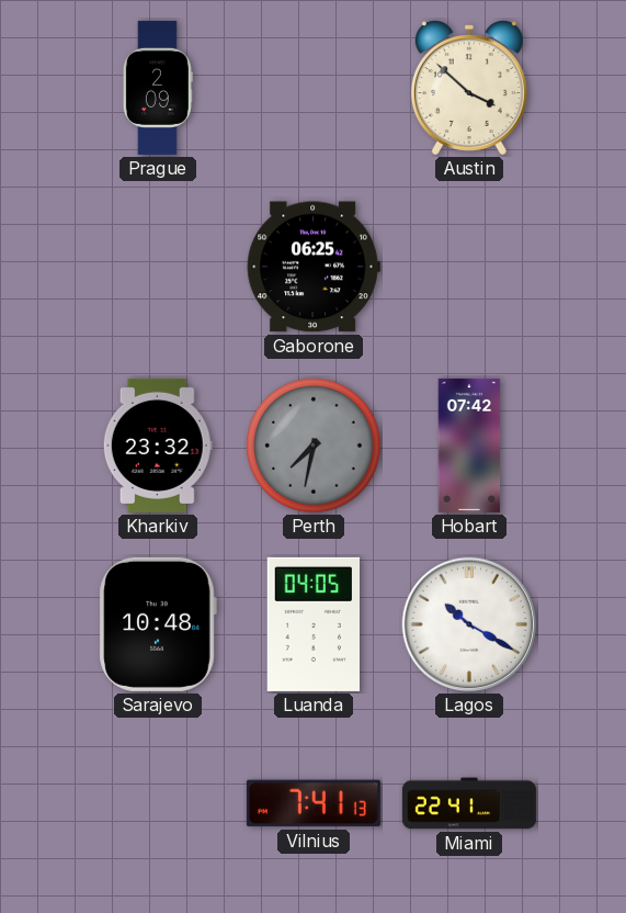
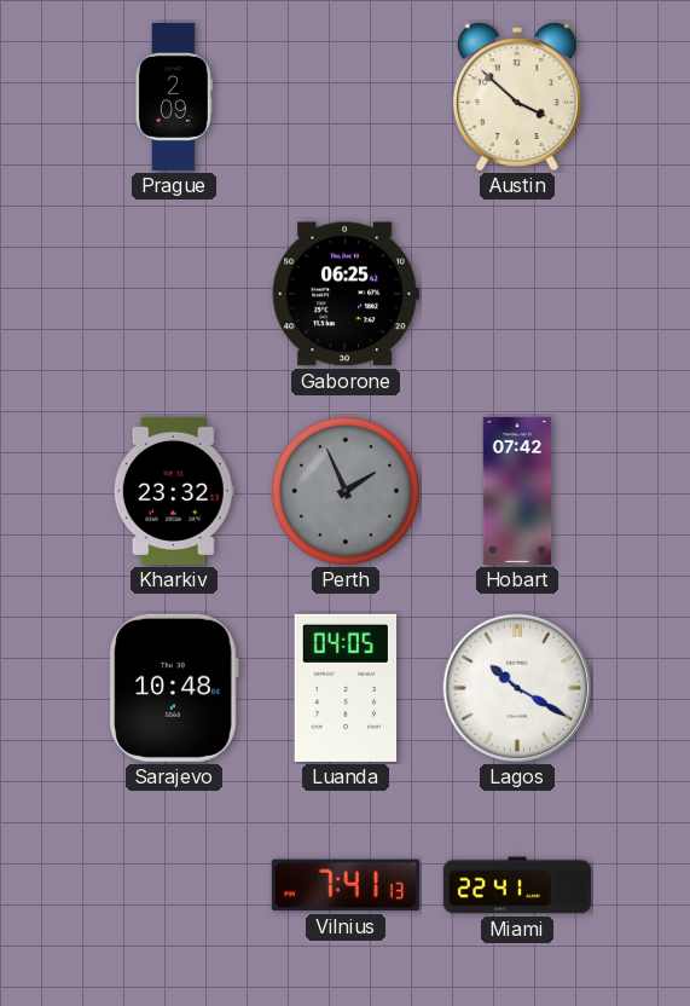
Perth: 7:32 -> 1:56 (346, 491)
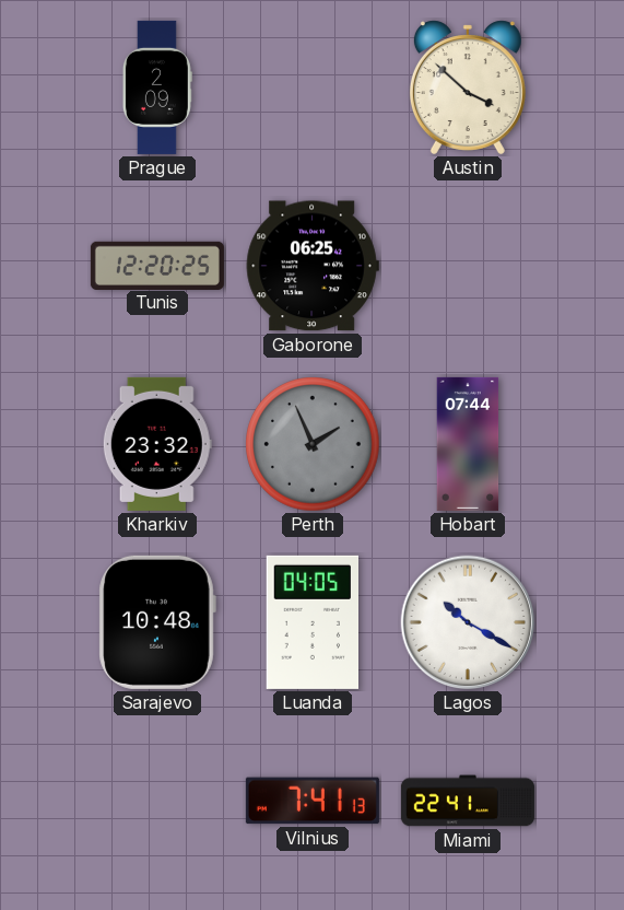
Tunis: none -> 12:20 (157, 265)
Hobart: 07:42 -> 07:44 (468, 444)
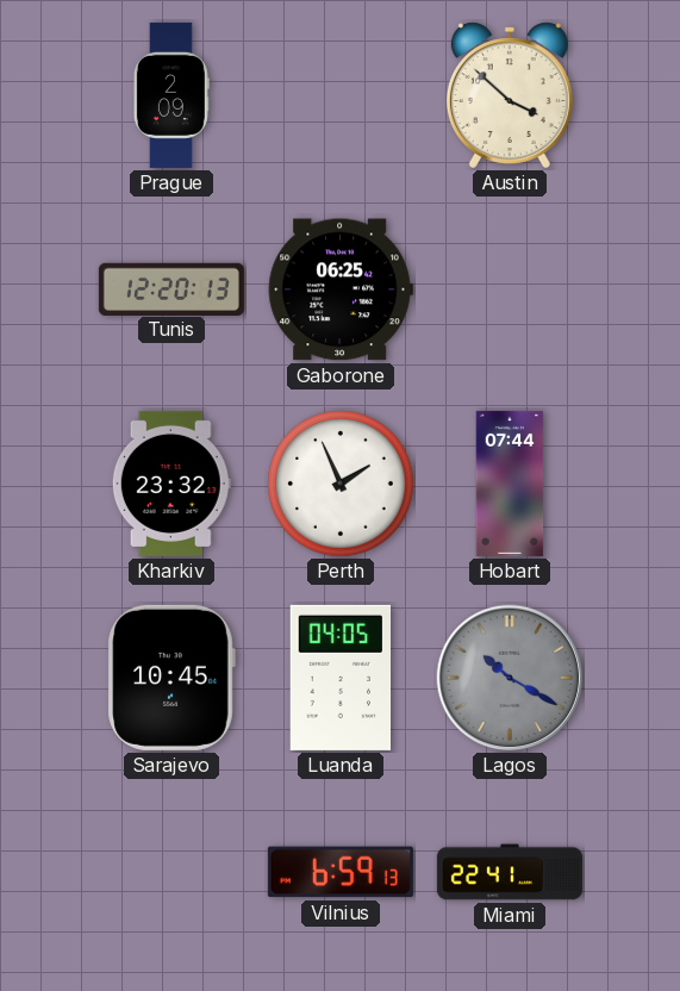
Tunis: 12:20:25 -> 12:20:13 (171, 288)
Perth dial: grey -> white (341, 484)
Sarajevo: 10:48 -> 10:45 (171, 678)
Lagos dial: white -> grey (510, 678)
Vilnius: 7:41 -> 6:59 (341, 872)
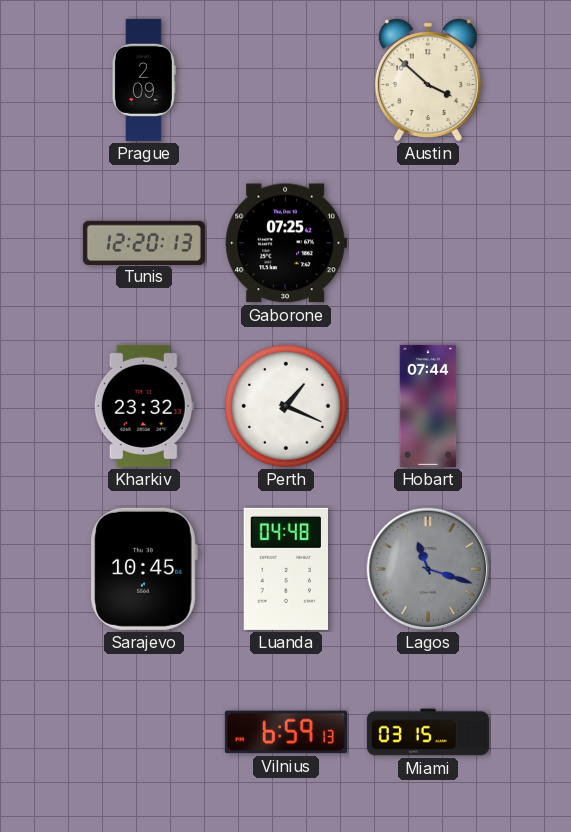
Gaborone: 06:25 -> 07:25 (286, 243)
Perth: 1:56 -> 1:19 (286, 406)
Luanda: 04:05 -> 04:48 (285, 569)
Lagos: 10:20 -> 11:18 (428, 569)
Miami: 22:41 -> 03:15 (428, 732)
